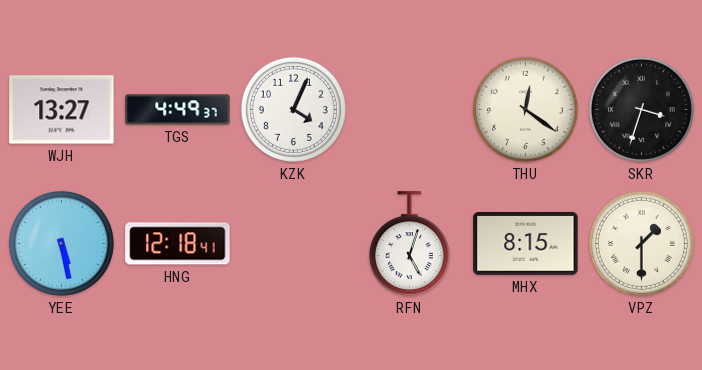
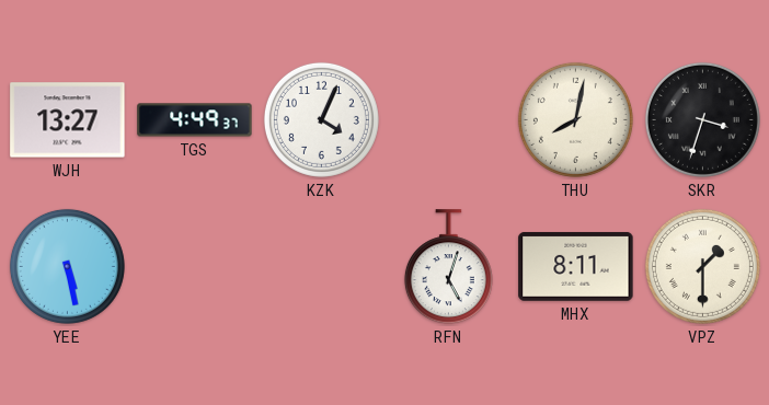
THU: 12:21 -> 8:02 (575, 119)
HNG: 12:18 -> none (178, 244)
MHX: 8:15 -> 8:11 (576, 266)
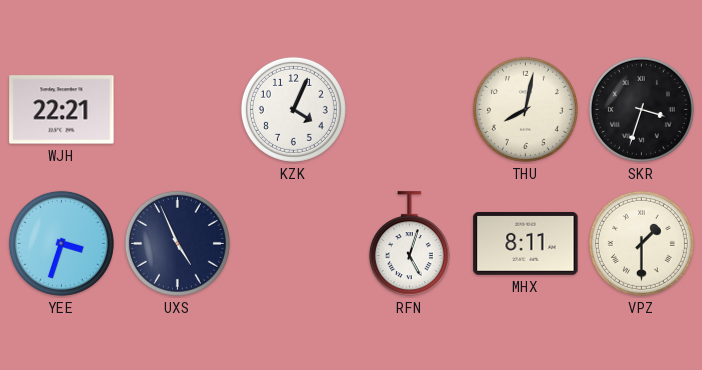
WJH: 13:27 -> 22:21 (62, 110)
TGS: 4:49 -> none (195, 120)
YEE: 5:28 -> 3:33 (61, 243)
UXS: none -> 4:56 (177, 243)
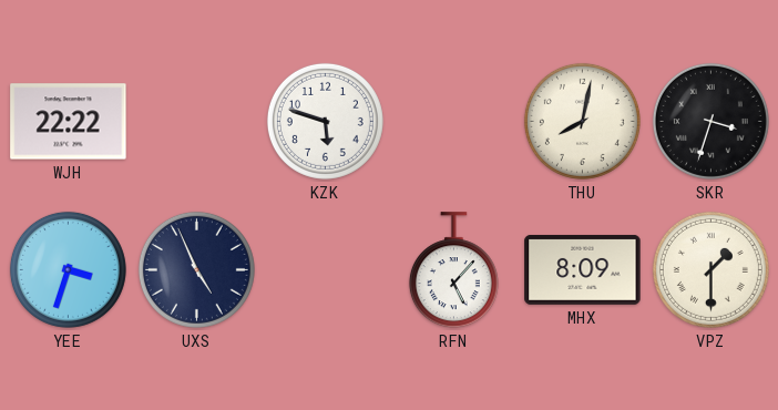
WJH: 22:21 -> 22:22 (69, 122)
KZK: 4:04 -> 5:48 (325, 121)
RFN: 5:03 -> 5:07 (453, 270)
MHX: 8:11 -> 8:09 (583, 269)
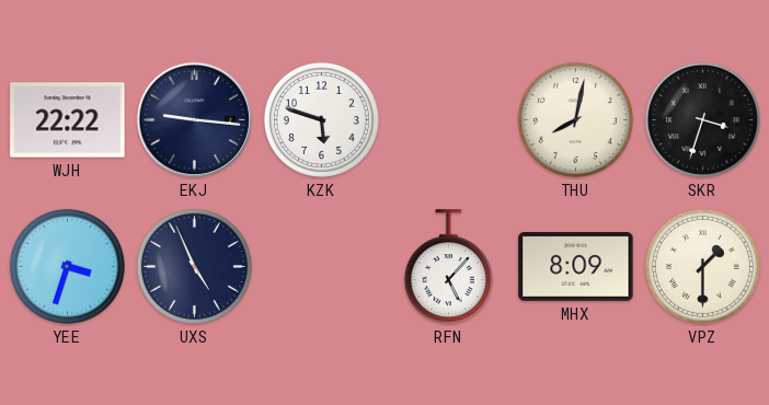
EKJ: none -> 9:16 (195, 120)
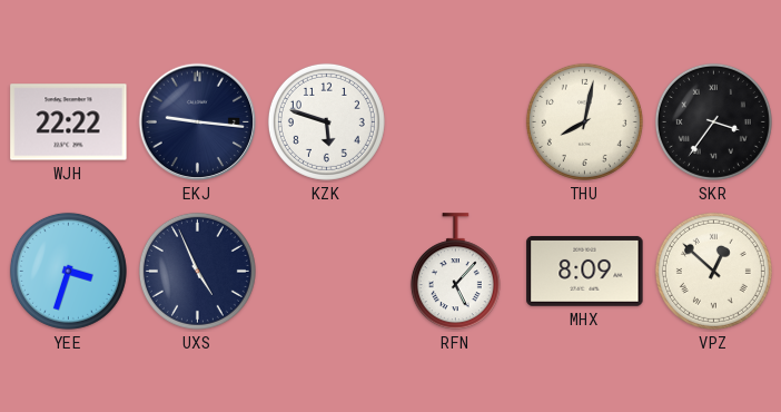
SKR: 3:33 -> 3:36 (713, 121)
VPZ: 1:30 -> 12:52 (713, 271)
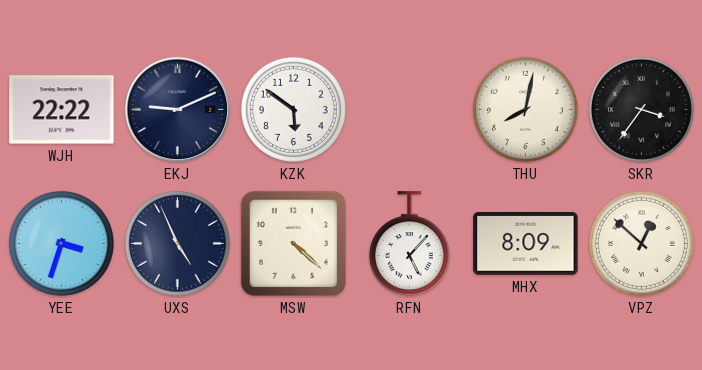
EKJ: 9:16 -> 9:11 (178, 110)
KZK: 5:48 -> 5:51 (293, 109)
MSW: none -> 4:22 (293, 243)
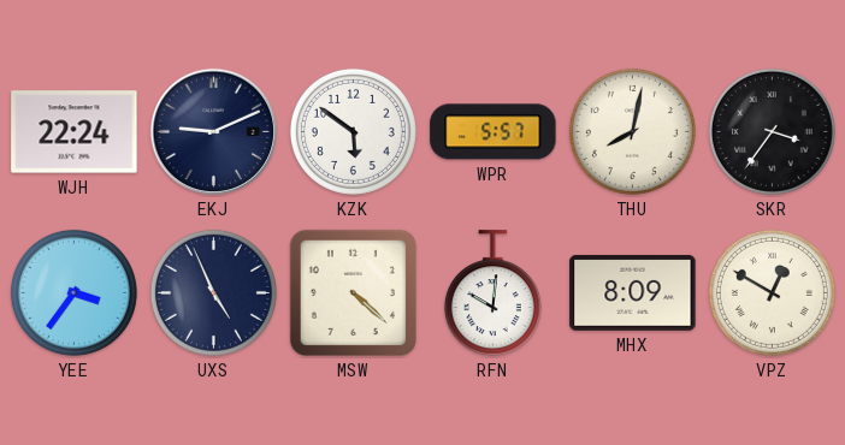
WJH: 22:22 -> 22:24 (75, 132)
WPR: none -> 5:57 (494, 132)
YEE: 3:33 -> 3:36 (73, 292)
RFN: 5:07 -> 10:01 (492, 293)
VPZ: 12:52 -> 12:50 (772, 292)
